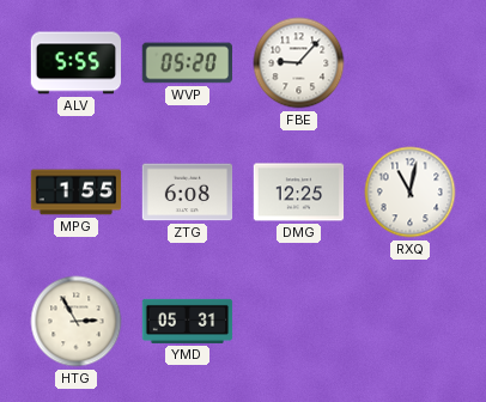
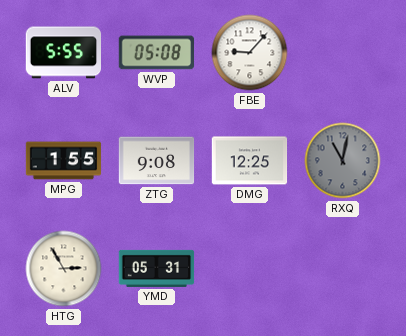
WVP: 05:20 -> 05:08 (156, 53)
ZTG: 6:08 -> 9:08 (157, 161)
RXQ dial: white -> grey (343, 161)
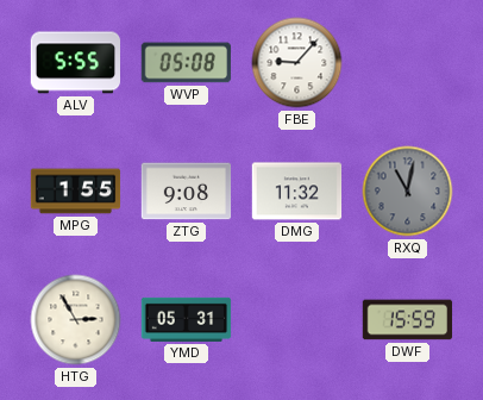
DMG: 12:25 -> 11:32 (297, 192)
DWF: none -> 15:59 (408, 320)
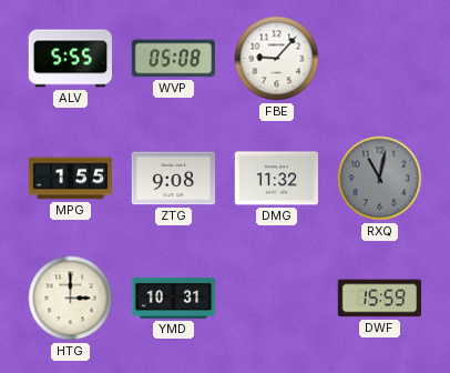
HTG: 2:55 -> 3:00 (71, 299)
YMD: 05:31 -> 10:31 (174, 298)
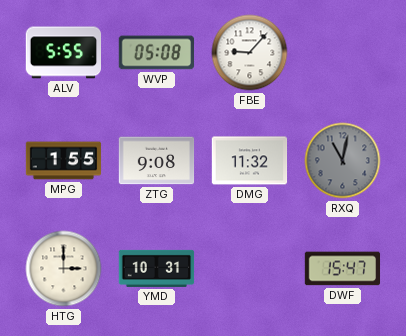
DWF: 15:59 -> 15:47 (343, 269)
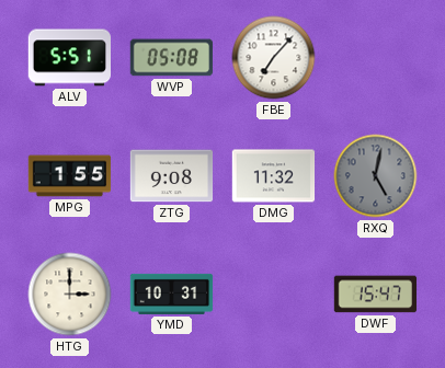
ALV: 5:55 -> 5:51 (69, 58)
FBE: 9:07 -> 7:07 (274, 58)
RXQ: 11:02 -> 5:02 (376, 176)
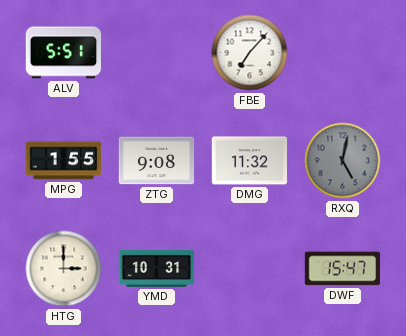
WVP: 05:08 -> none (171, 58)
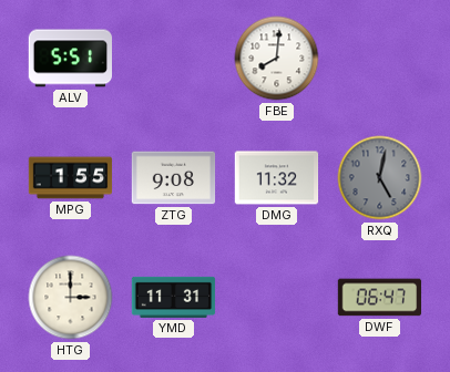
FBE: 7:07 -> 8:01 (277, 59)
YMD: 10:31 -> 11:31 (174, 297)
DWF: 15:47 -> 06:47 (380, 298)
